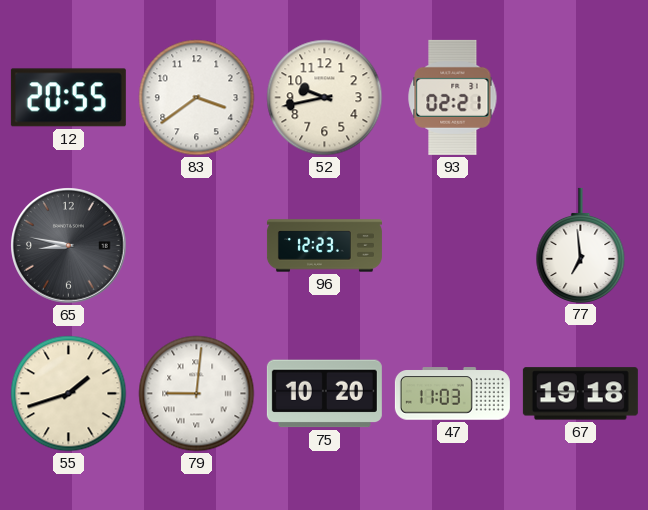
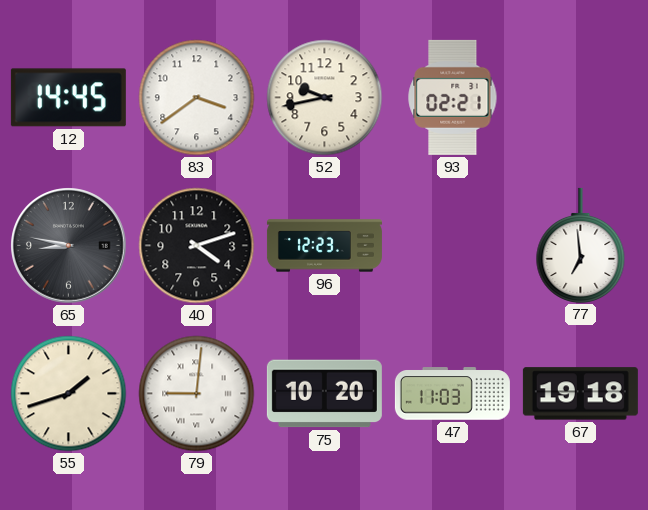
12: 20:55 -> 14:45 (68, 98)
40: none -> 4:12 (197, 246)
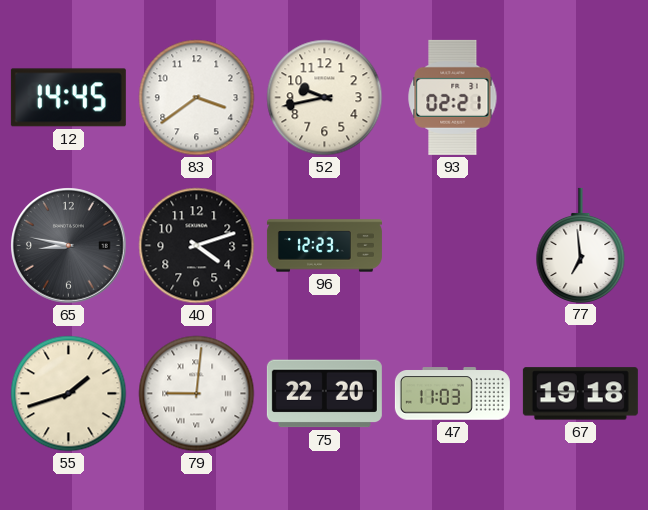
75: 10:20 -> 22:20 (324, 394)
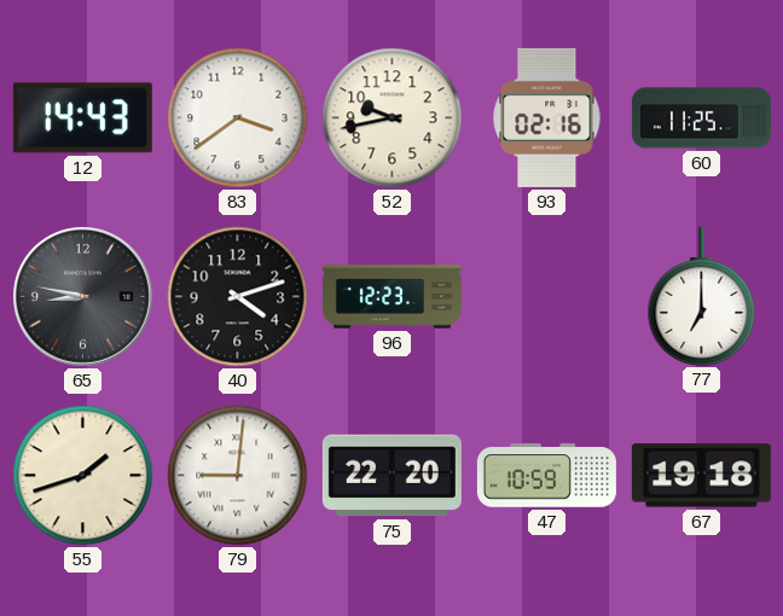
12: 14:45 -> 14:43 (82, 118)
93: 02:21 -> 02:16 (547, 117)
60: none -> 11:25 (701, 118)
77: 6:59 -> 7:00 (702, 296)
47: 11:03 -> 10:59 (546, 476)
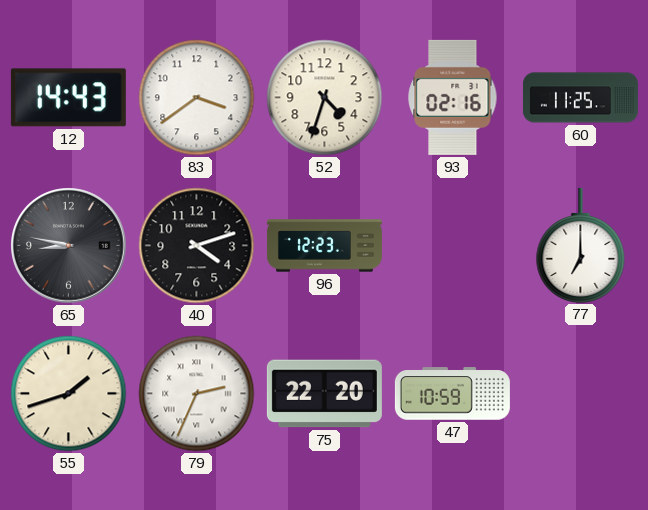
52: 9:43 -> 4:33 (325, 98)
79: 9:01 -> 2:34 (197, 394)
67: 19:18 -> none (701, 476)
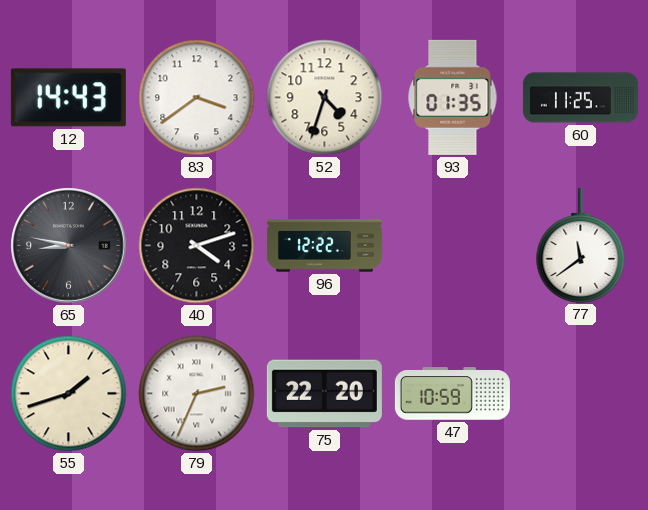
93: 02:16 -> 01:35 (453, 97)
96: 12:23 -> 12:22 (324, 246)
77: 7:00 -> 11:39 (581, 245)
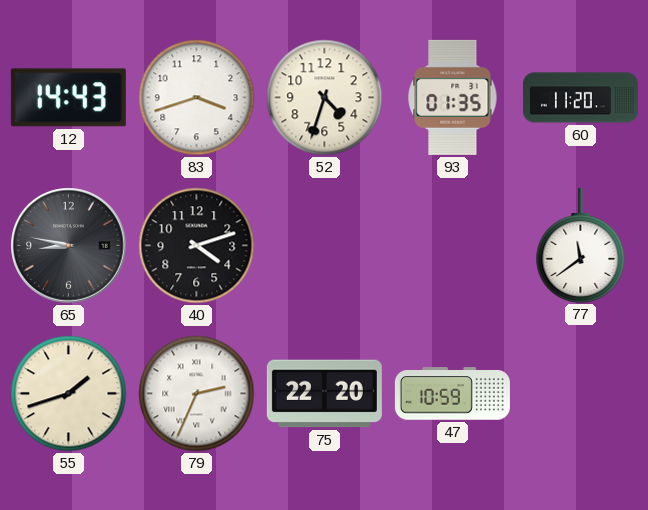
83: 3:39 -> 3:42 (197, 98)
60: 11:25 -> 11:20 (580, 98)
96: 12:22 -> none (324, 246)
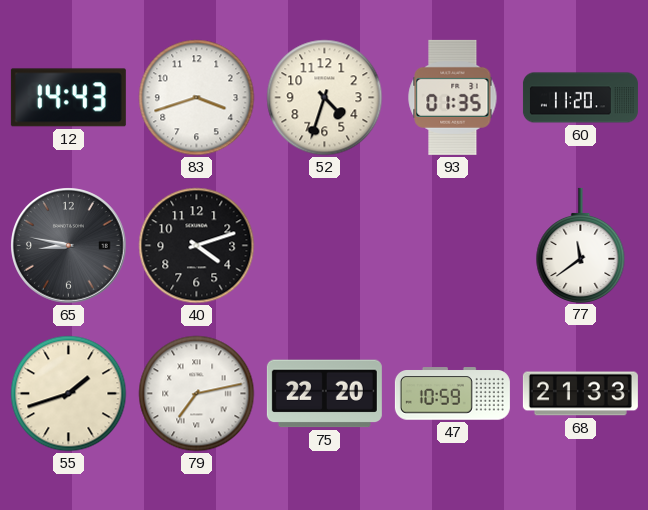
79: 2:34 -> 7:13 (197, 394)
68: none -> 21:33 (580, 394)
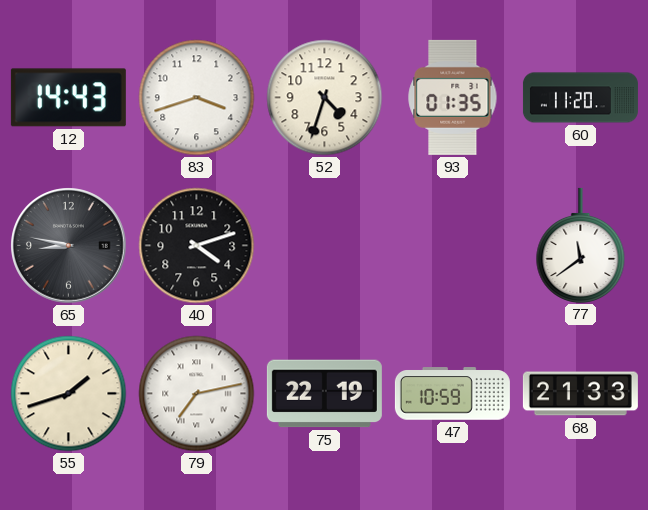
75: 22:20 -> 22:19 (324, 394)
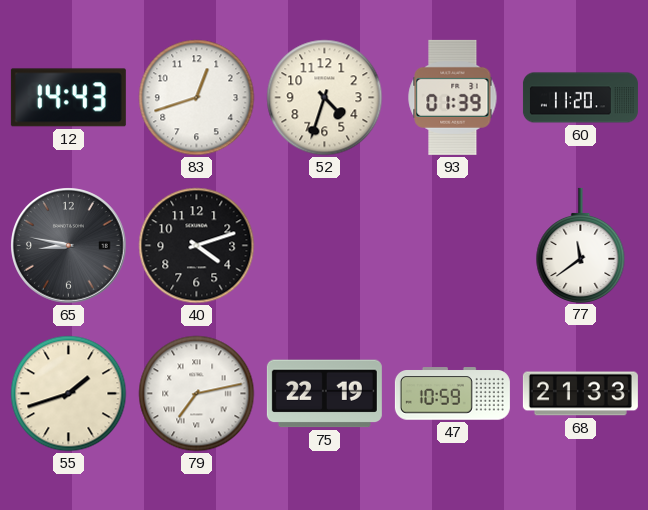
83: 3:42 -> 12:42 (197, 98)
93: 01:35 -> 01:39 (453, 97)
